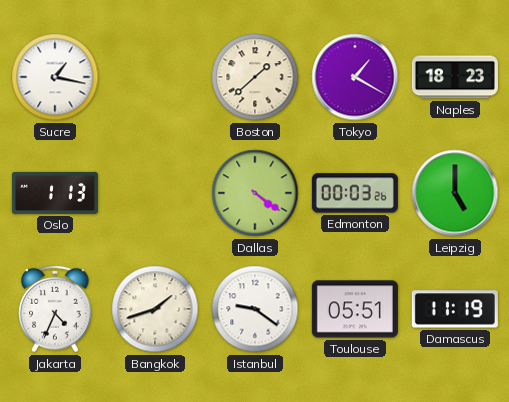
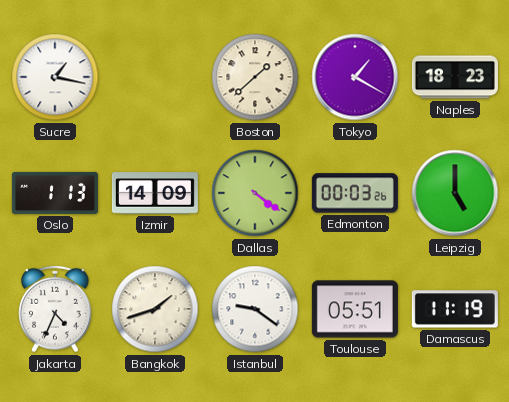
Izmir: none -> 14:09 (155, 193)
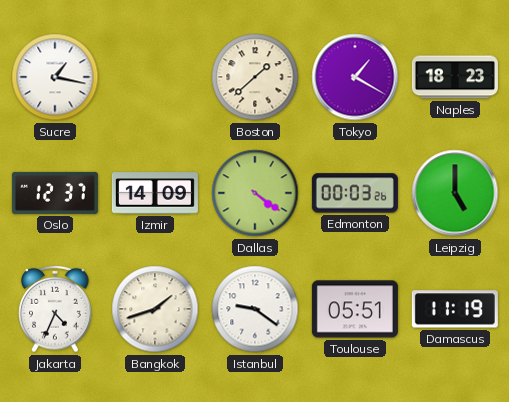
Oslo: 1:13 -> 12:37 (55, 193)
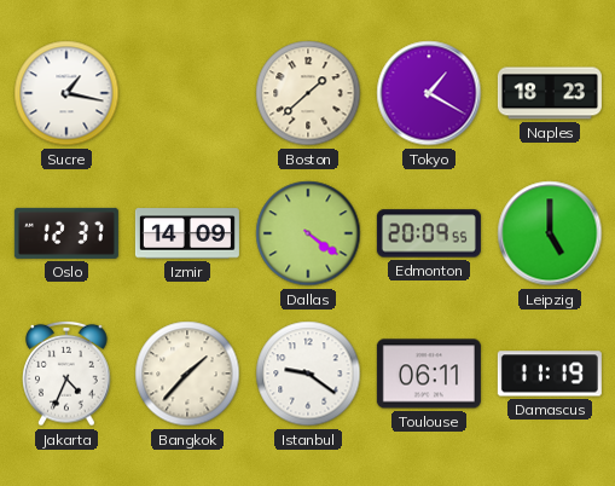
Edmonton: 00:03 -> 20:09 (429, 233)
Bangkok: 1:42 -> 1:37 (187, 374)
Toulouse: 05:51 -> 06:11 (429, 374)
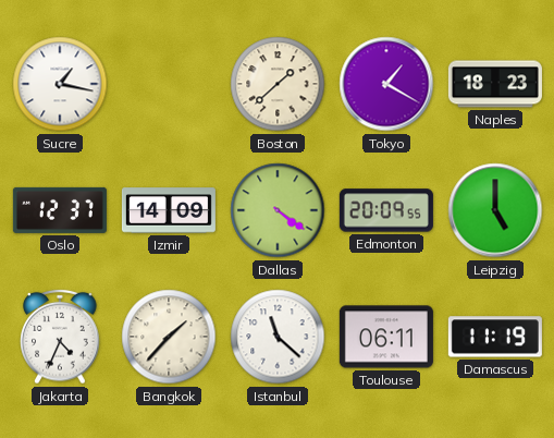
Istanbul: 9:21 -> 11:22 (278, 337)
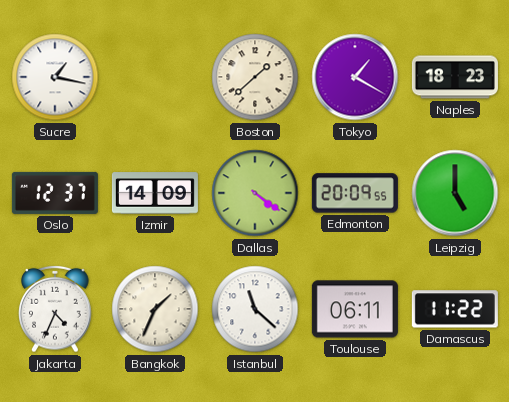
Bangkok: 1:37 -> 1:34 (155, 309)
Damascus: 11:19 -> 11:22 (455, 309)
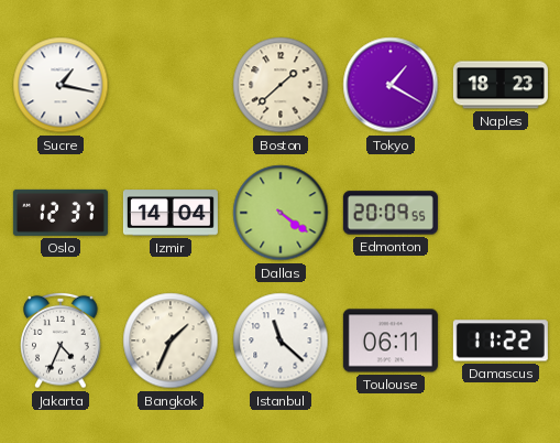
Izmir: 14:09 -> 14:04 (171, 213)
Leipzig: 5:00 -> none (455, 193)
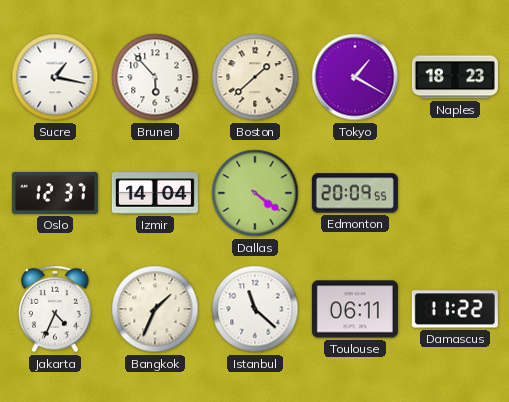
Brunei: none -> 5:53 (155, 77)
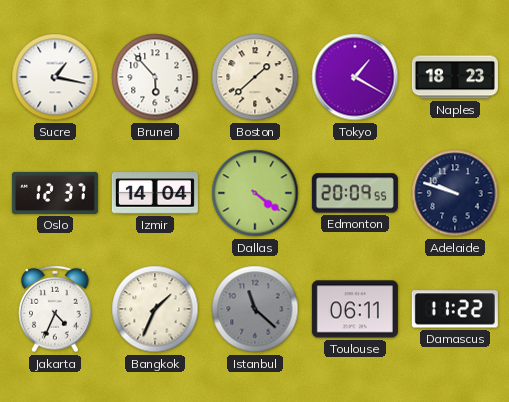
Adelaide: none -> 9:48 (455, 193)
Istanbul dial: white -> grey (255, 309)
